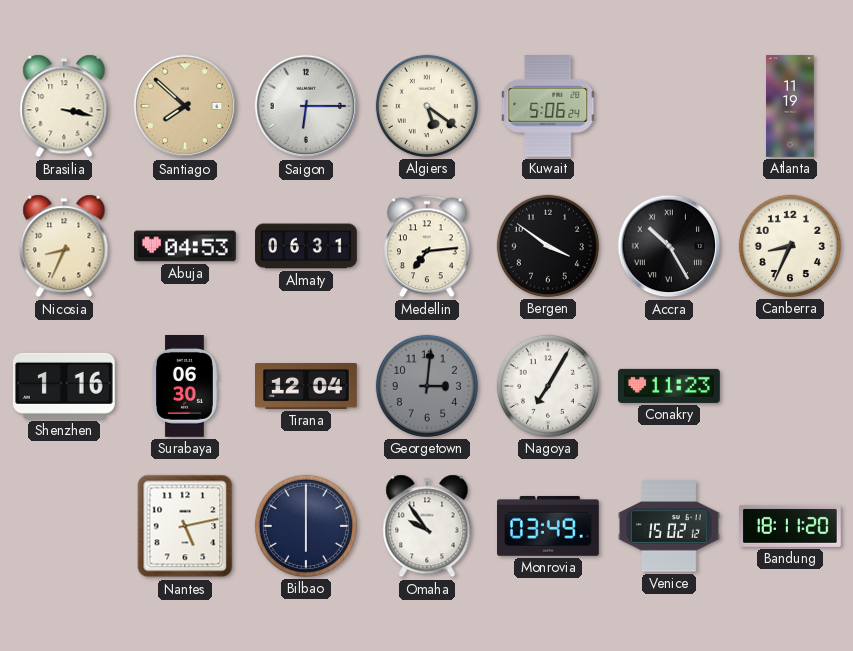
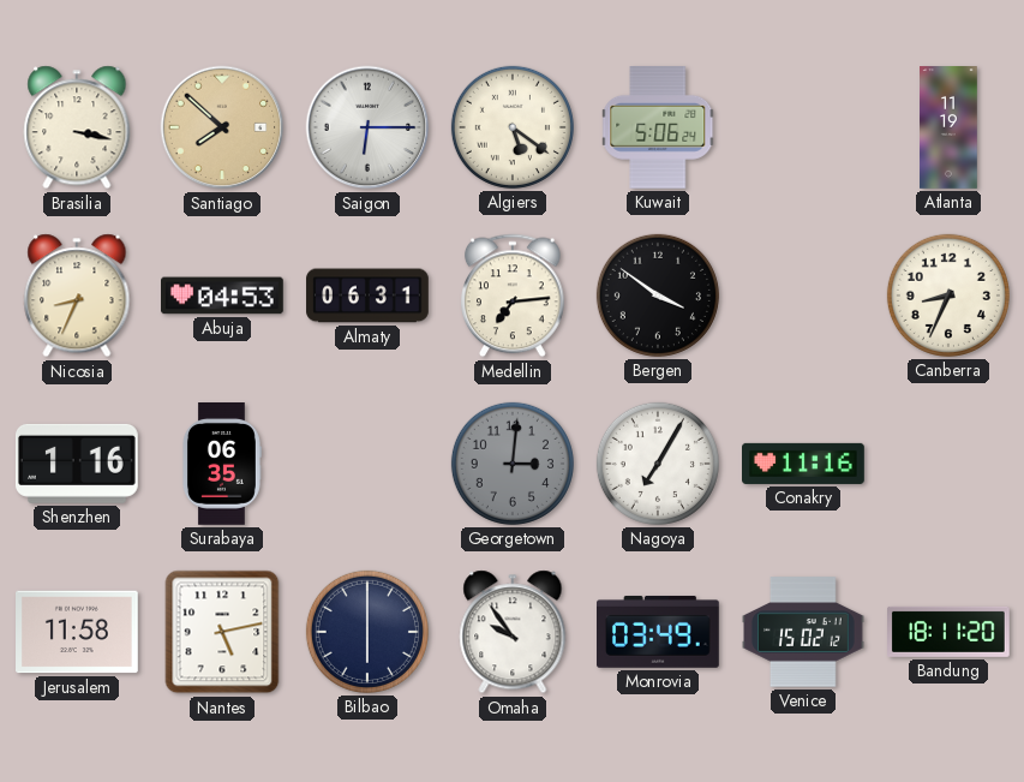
Accra: 10:25 -> none (669, 246)
Surabaya: 06:30 -> 06:35 (221, 465)
Tirana: 12:04 -> none (307, 387)
Conakry: 11:23 -> 11:16 (804, 464)
Jerusalem: none -> 11:58 (78, 632)
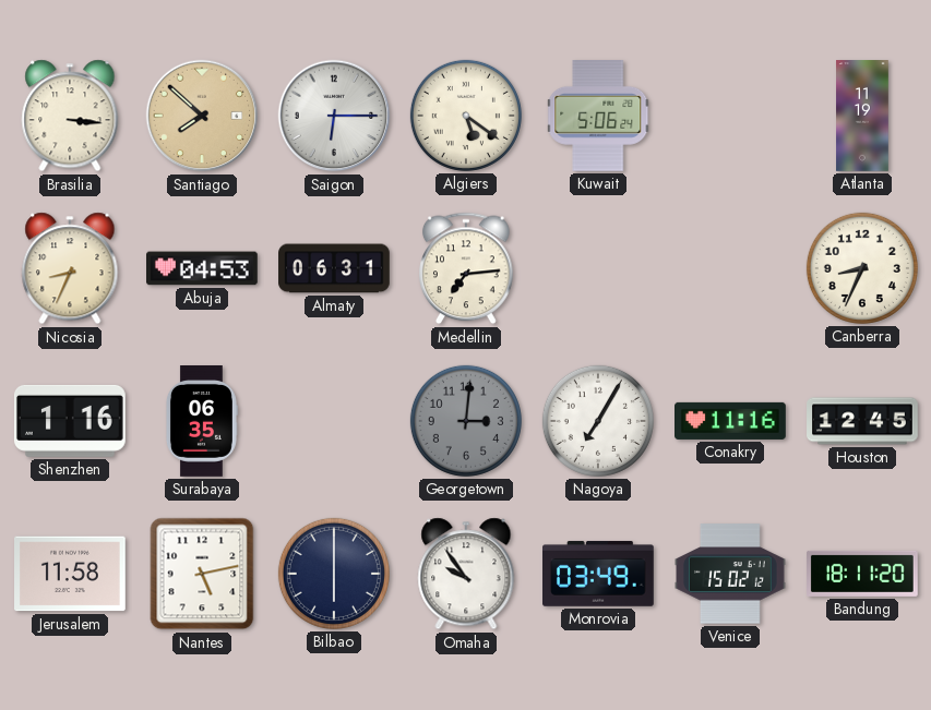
Brasilia: 3:17 -> 3:16 (70, 116)
Bergen: 3:51 -> none (658, 296)
Houston: none -> 12:45 (862, 421)
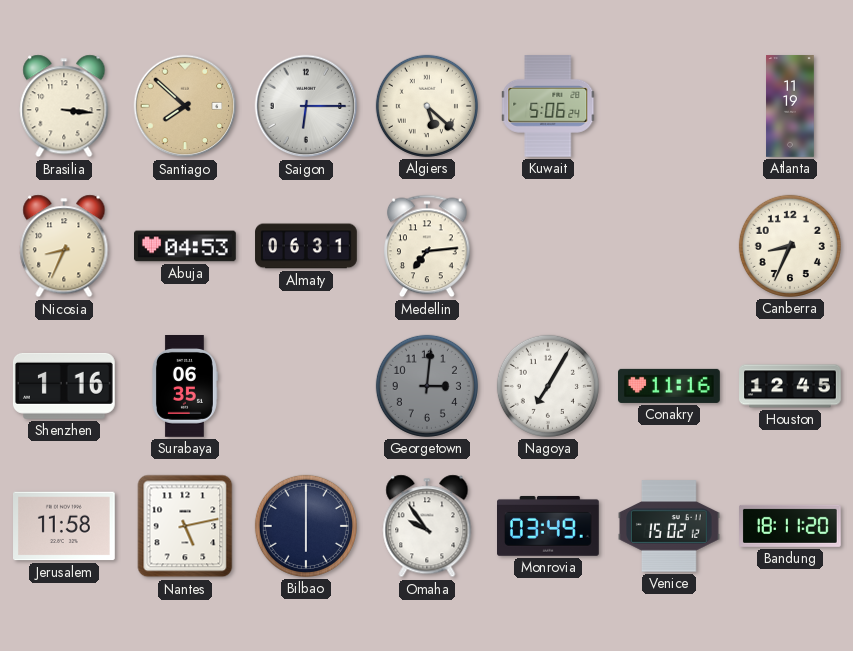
Algiers: 5:21 -> 5:22 (427, 106)
